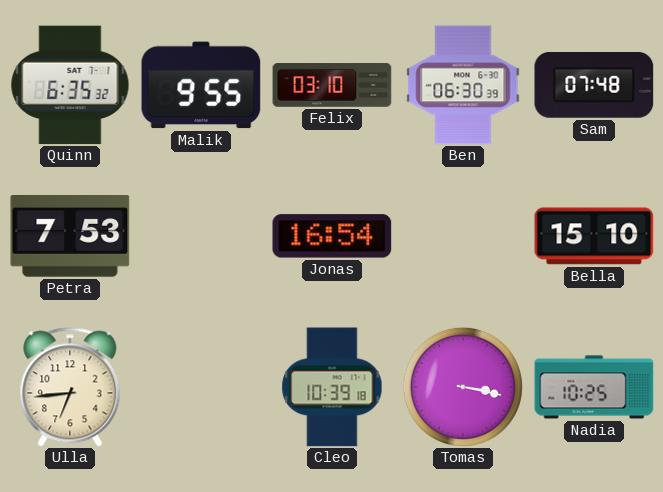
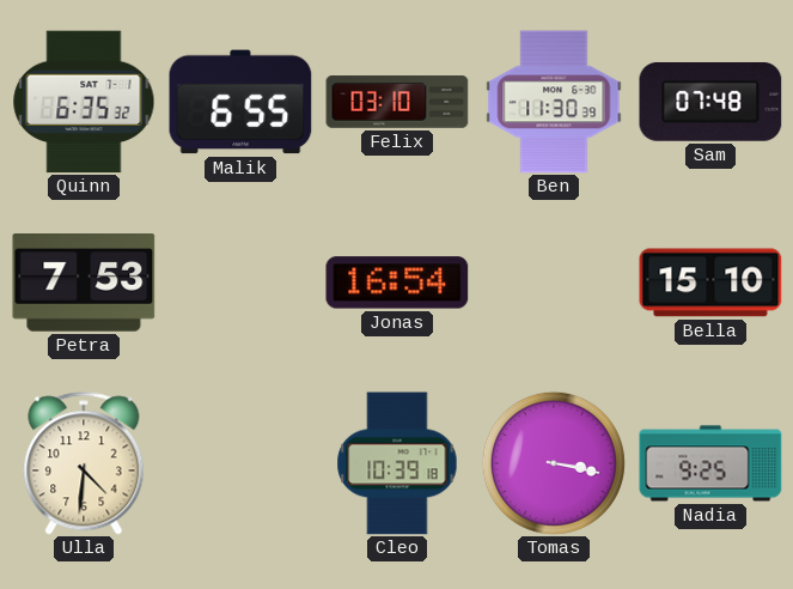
Malik: 9:55 -> 6:55 (240, 102)
Ben: 06:30 -> 11:30 (554, 102)
Ulla: 6:44 -> 4:31 (84, 463)
Nadia: 10:25 -> 9:25 (710, 463)
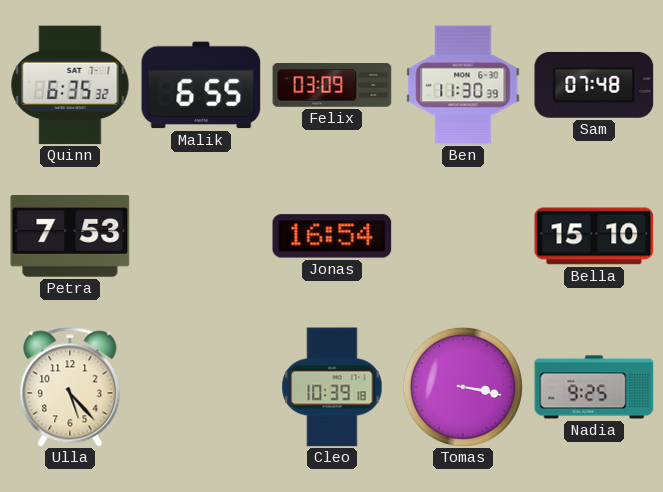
Felix: 03:10 -> 03:09 (332, 85)
Ulla: 4:31 -> 5:23 (70, 387)
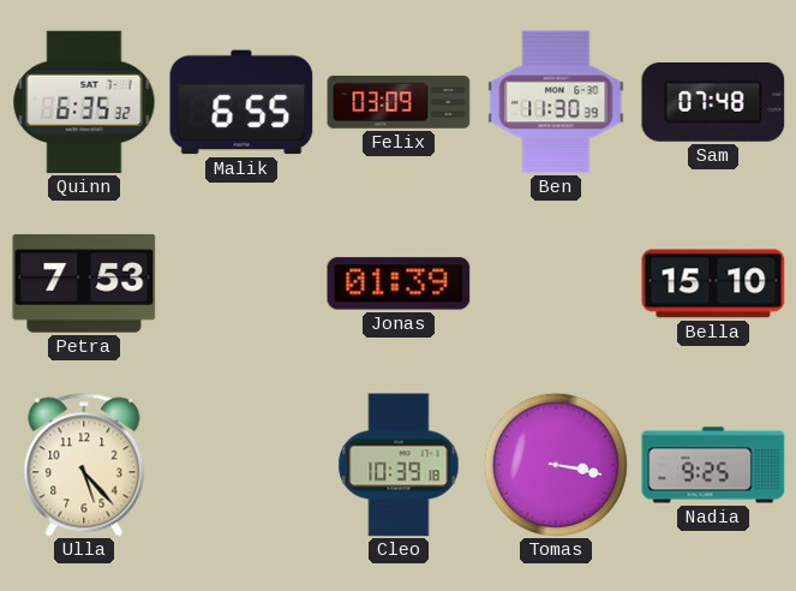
Jonas: 16:54 -> 01:39 (399, 283)
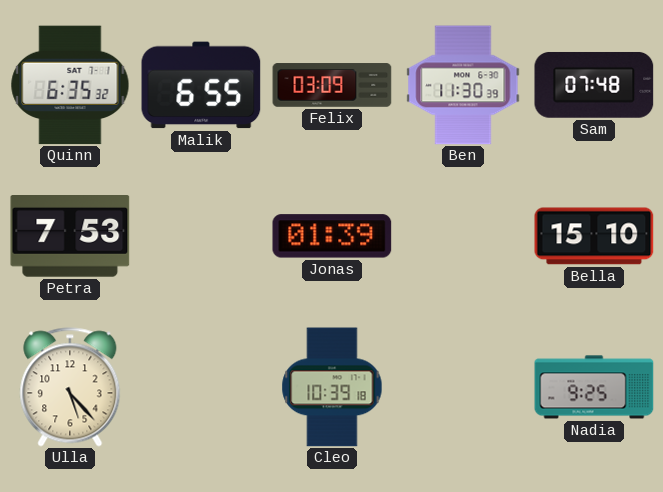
Tomas: 3:17 -> none (556, 465)
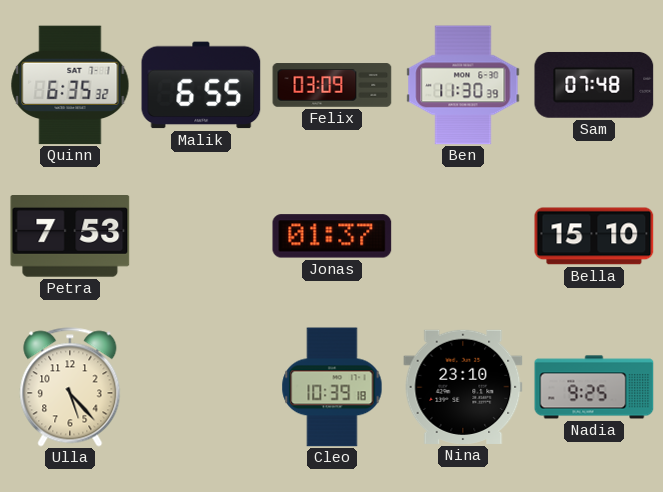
Jonas: 01:39 -> 01:37 (332, 236)
Nina: none -> 23:10 (463, 387)
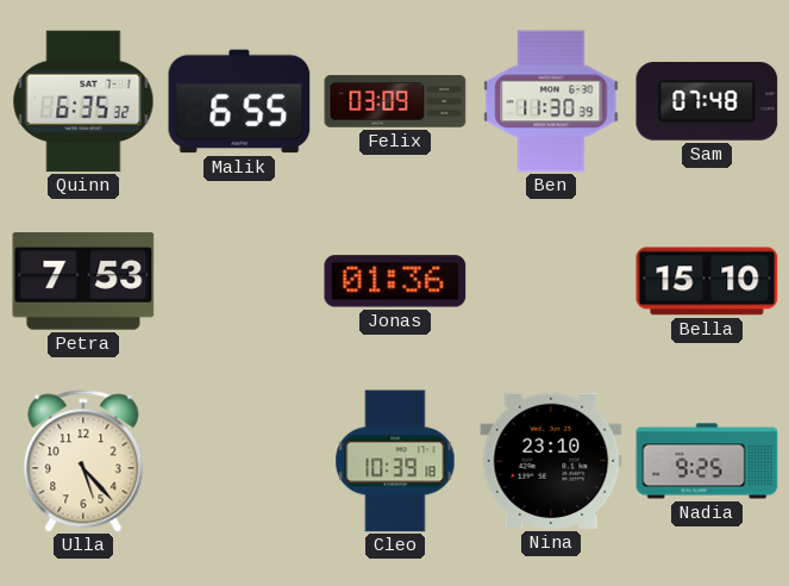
Jonas: 01:37 -> 01:36 (395, 281)
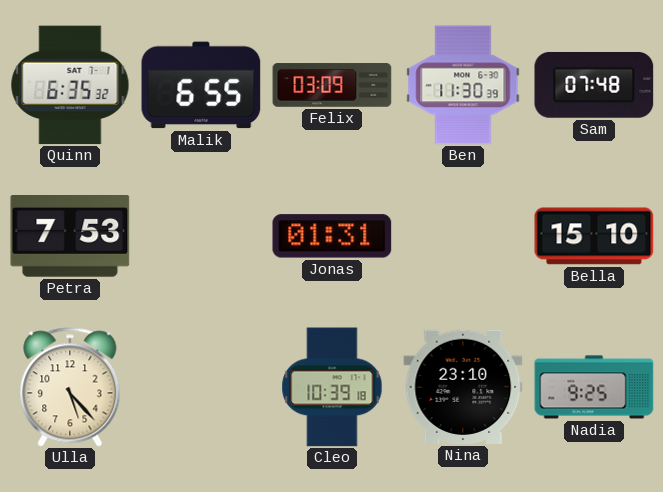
Jonas: 01:36 -> 01:31 (332, 236)
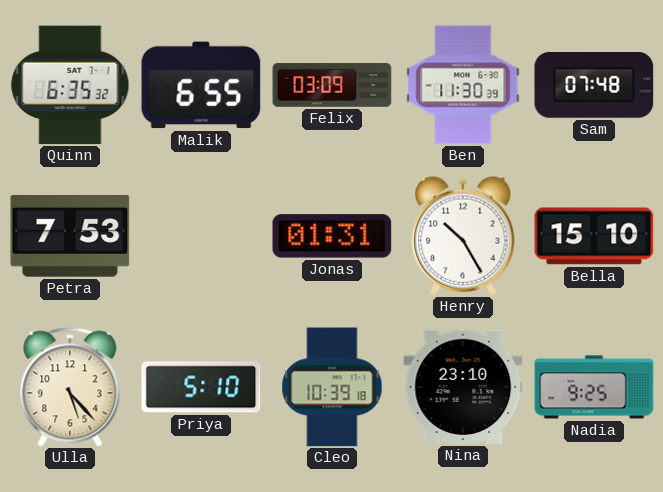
Henry: none -> 10:25 (463, 236)
Priya: none -> 5:10 (201, 387)
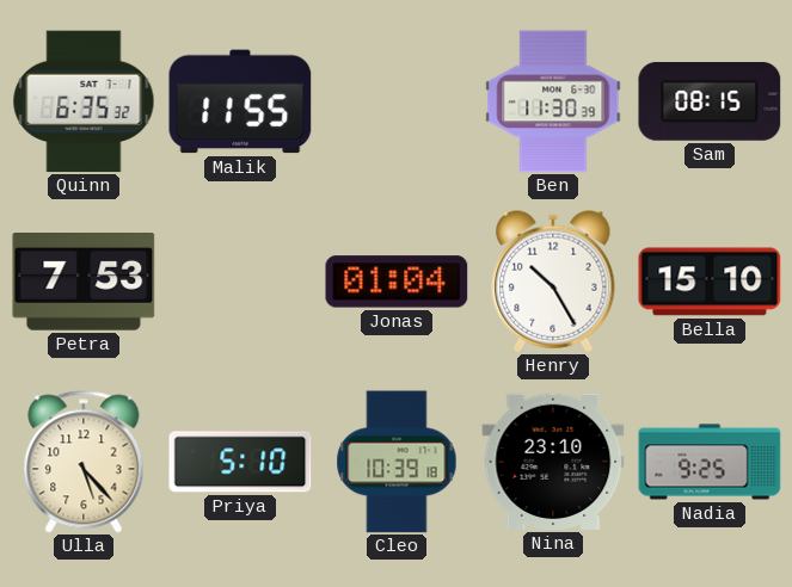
Malik: 6:55 -> 11:55 (240, 101)
Felix: 03:09 -> none (332, 85)
Sam: 07:48 -> 08:15 (710, 101)
Jonas: 01:31 -> 01:04 (397, 282)
